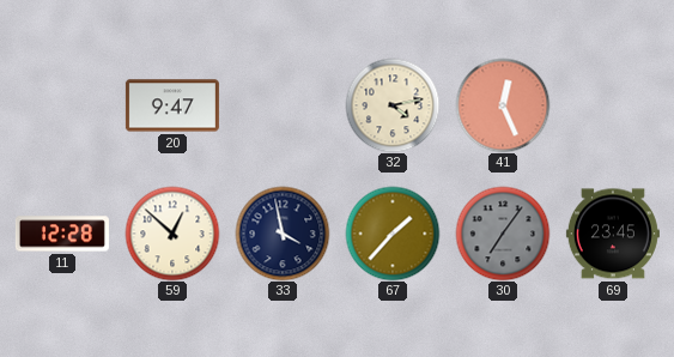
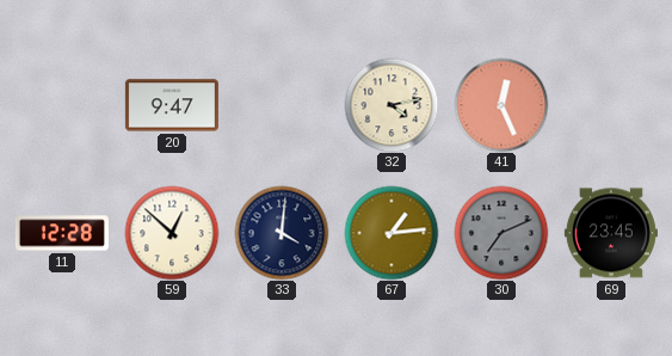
33: 3:58 -> 4:01 (282, 233)
67: 1:37 -> 1:14 (392, 233)
30: 7:06 -> 7:11 (501, 233)
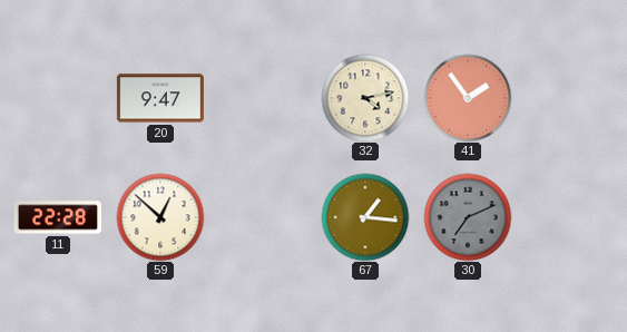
41: 12:26 -> 1:54 (468, 98)
11: 12:28 -> 22:28 (58, 217)
33: 4:01 -> none (282, 233)
67: 1:14 -> 1:16 (365, 217)
69: 23:45 -> none (611, 233)
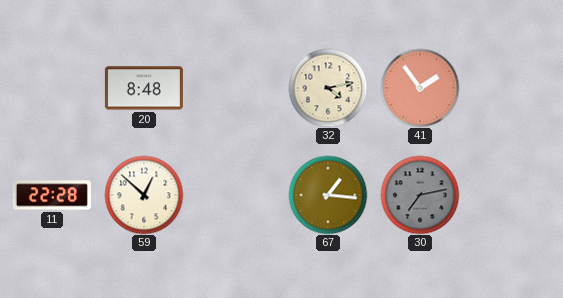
20: 9:47 -> 8:48 (144, 88)
30: 7:11 -> 7:13 (420, 195)
